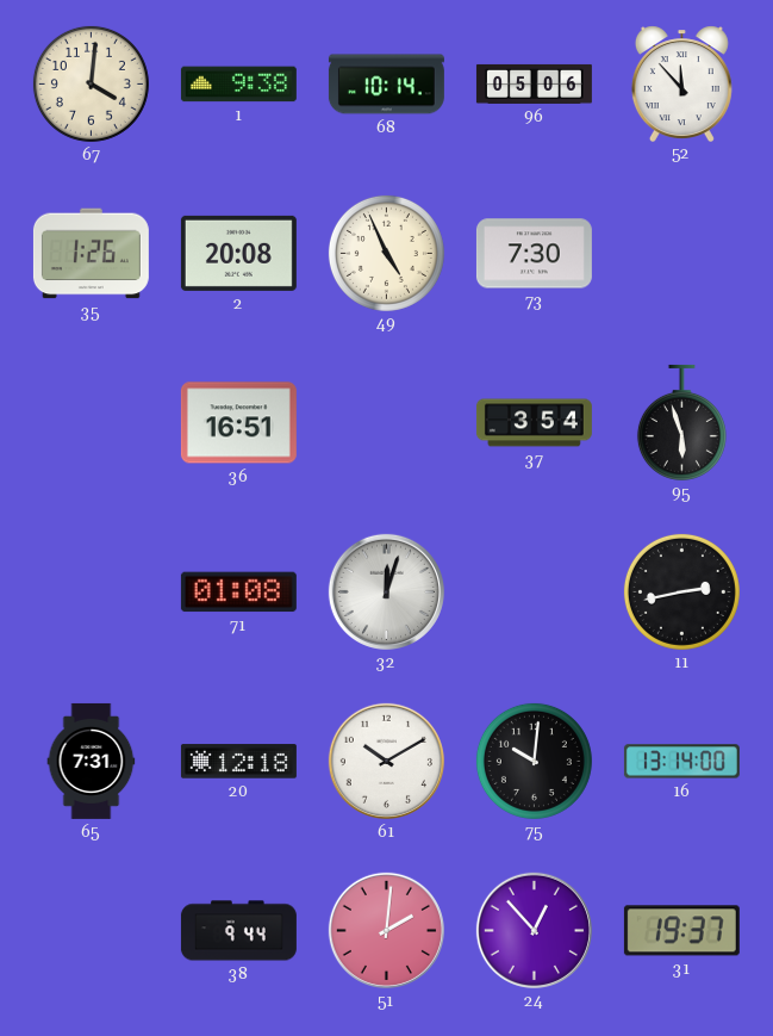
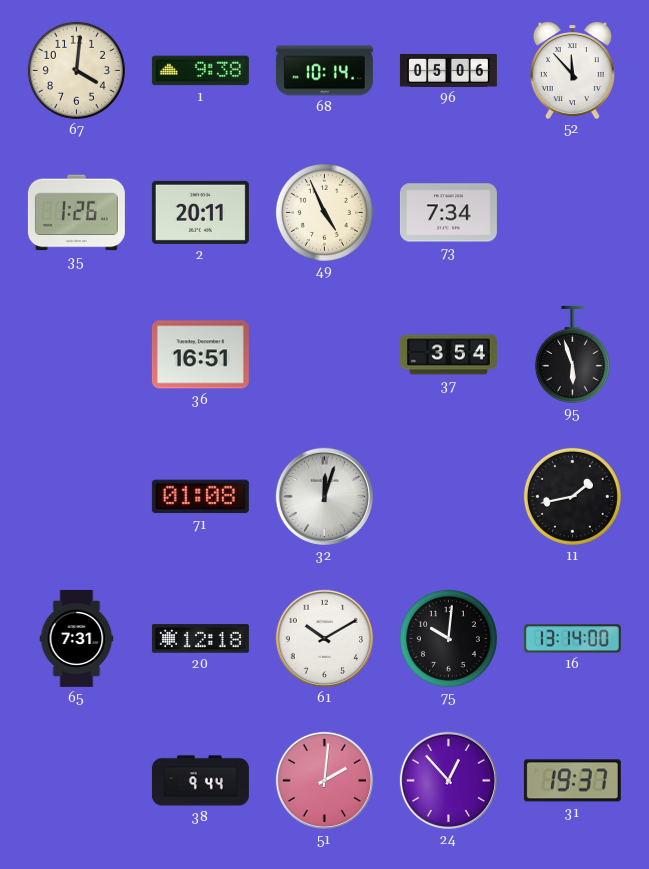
2: 20:08 -> 20:11 (200, 212)
73: 7:30 -> 7:34 (448, 213)
11: 2:43 -> 1:43 (572, 496)
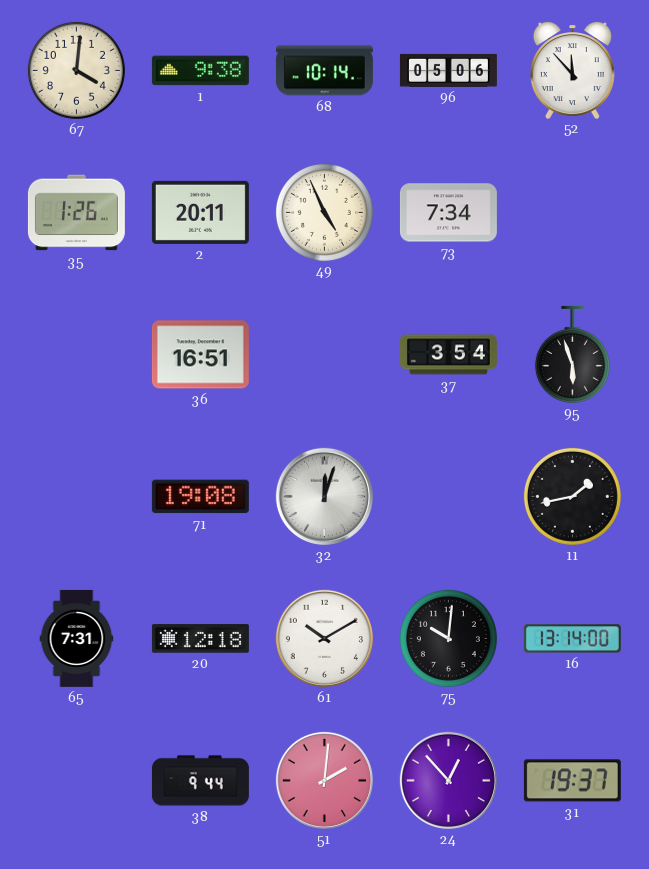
71: 01:08 -> 19:08 (200, 497)
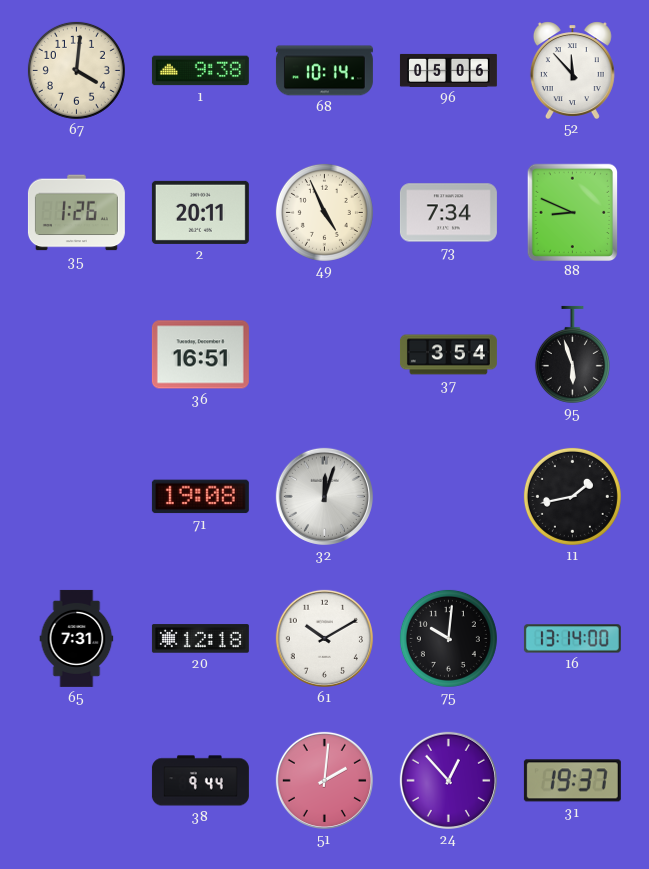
88: none -> 8:49 (572, 212)
